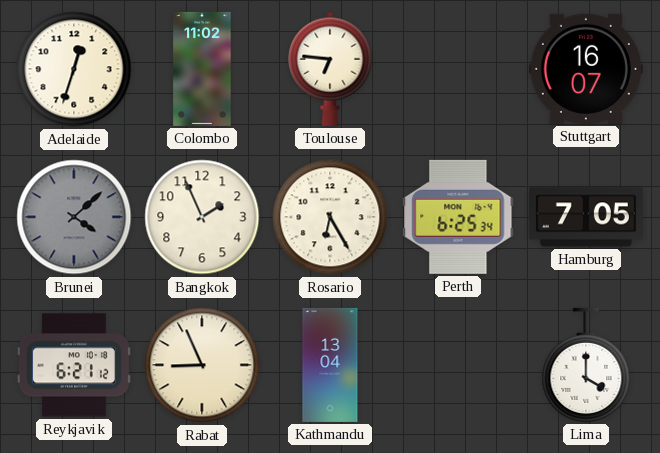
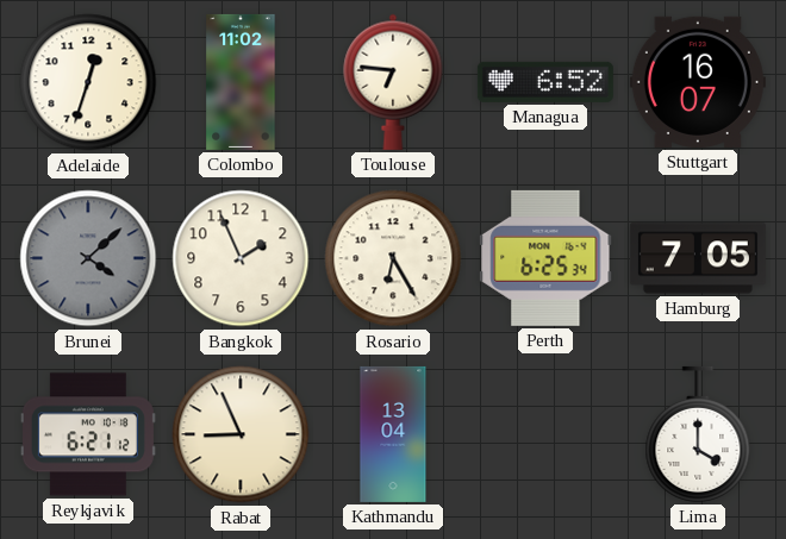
Managua: none -> 6:52 (545, 82)
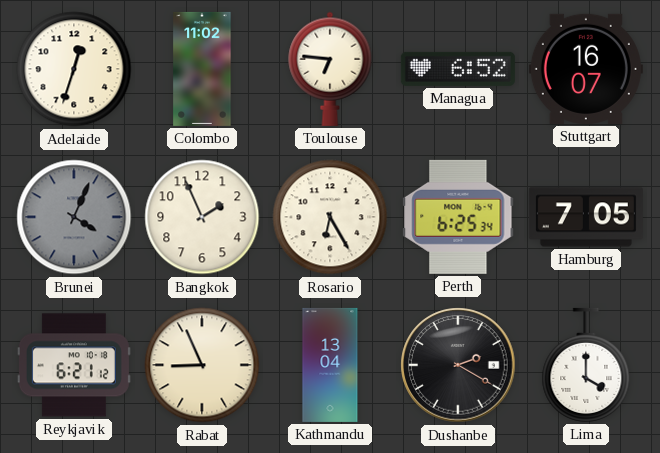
Brunei: 4:08 -> 4:04 (74, 217)
Dushanbe: none -> 2:20 (458, 365)
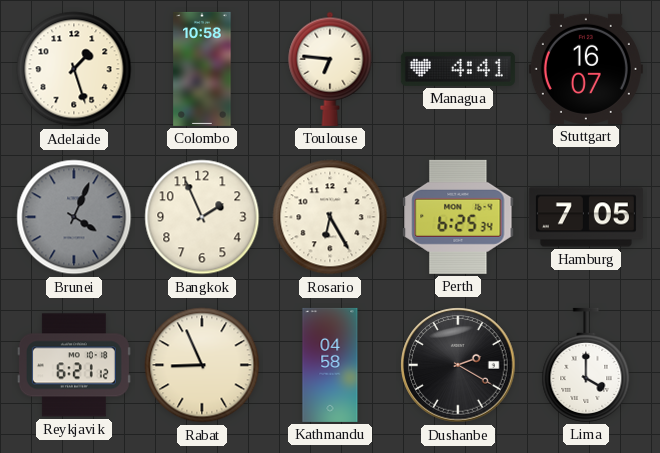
Adelaide: 12:33 -> 1:27 (74, 69)
Colombo: 11:02 -> 10:58 (202, 69)
Managua: 6:52 -> 4:41 (458, 69)
Kathmandu: 13:04 -> 04:58 (330, 365)
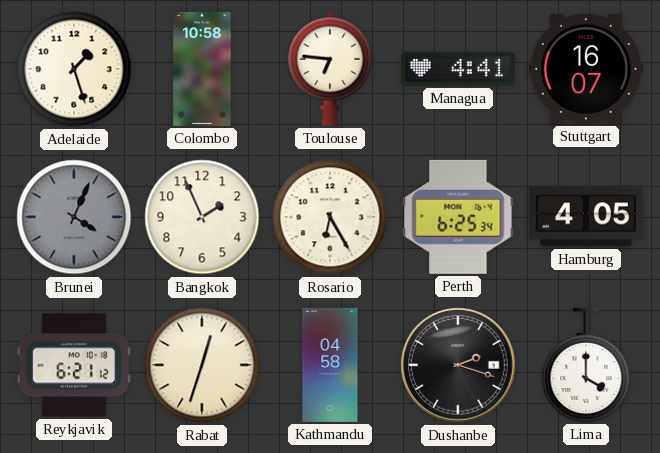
Hamburg: 7:05 -> 4:05 (586, 217)
Rabat: 8:56 -> 12:33 (202, 365)
Dushanbe: 2:20 -> 2:18 (458, 365)
